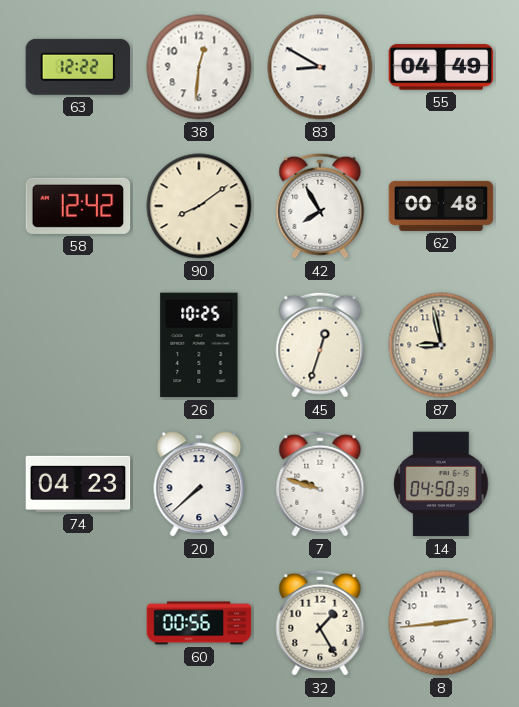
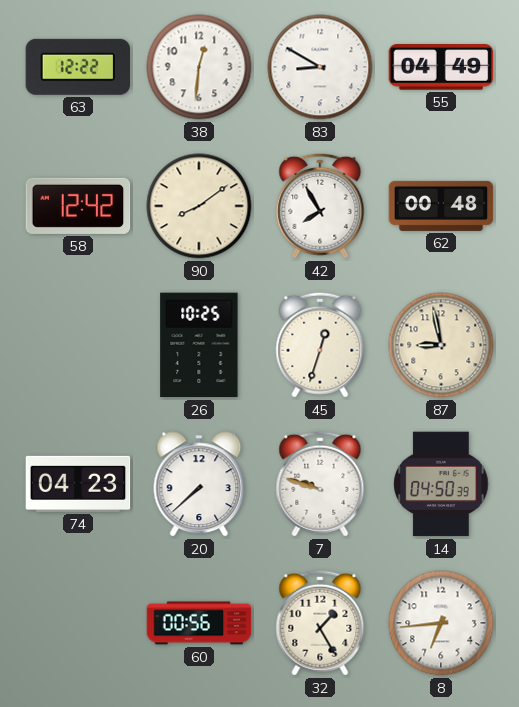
8: 2:44 -> 6:44 (441, 623)
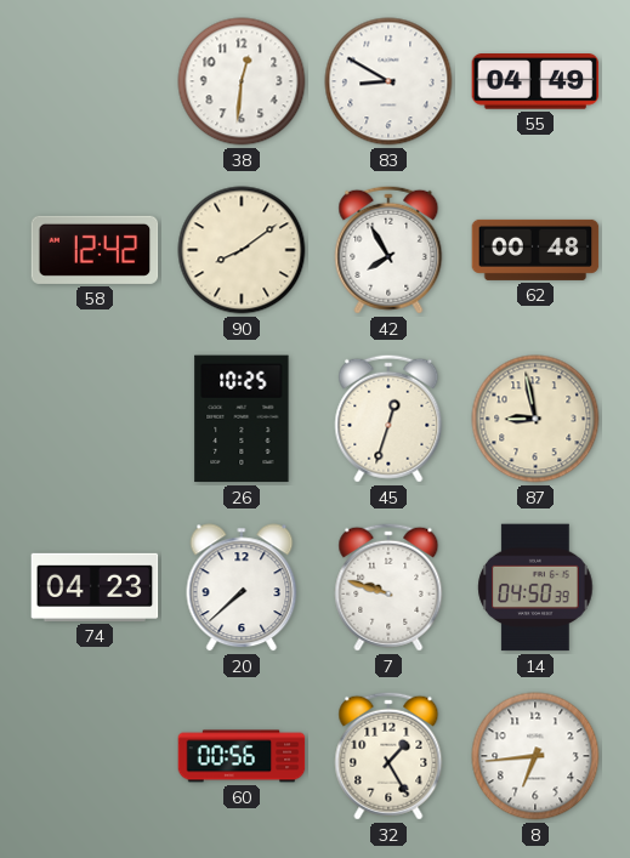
63: 12:22 -> none (78, 67)
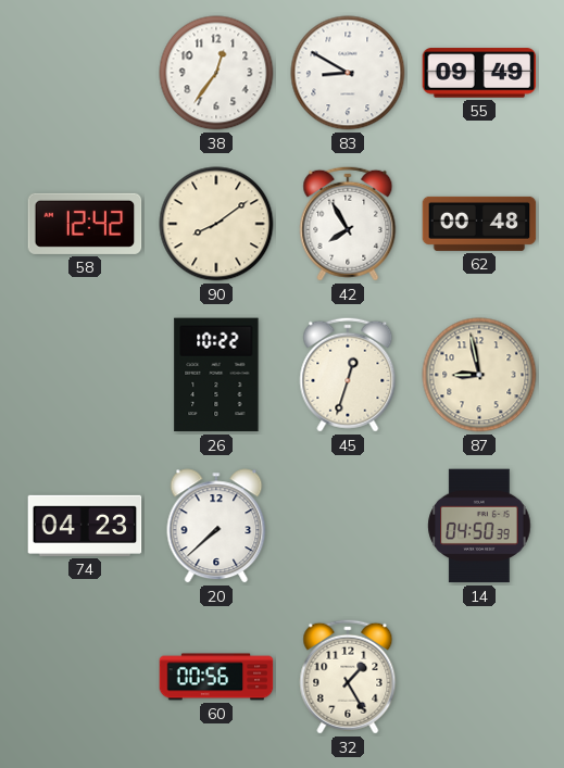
38: 12:31 -> 12:36 (216, 73)
55: 04:49 -> 09:49 (479, 73)
26: 10:25 -> 10:22 (216, 375)
7: 9:48 -> none (388, 587)
8: 6:44 -> none (535, 756)
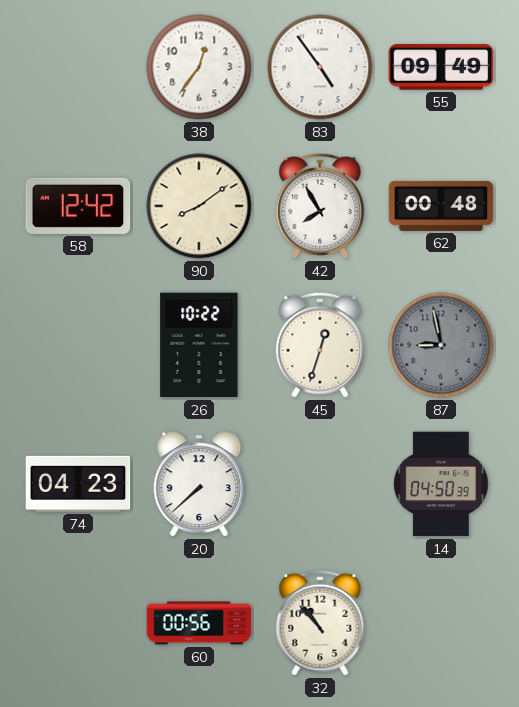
83: 8:50 -> 4:54 (320, 67)
87 dial: cream -> grey (441, 345)
32: 1:25 -> 10:53 (320, 623)
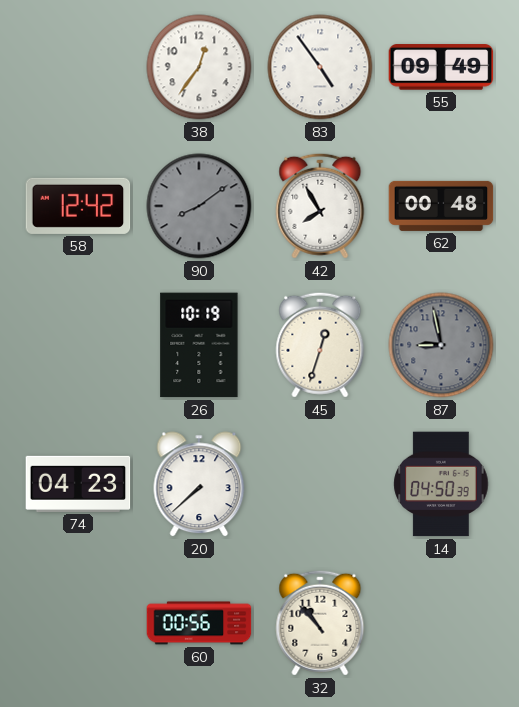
90 dial: cream -> grey (199, 206)
26: 10:22 -> 10:19 (199, 345)
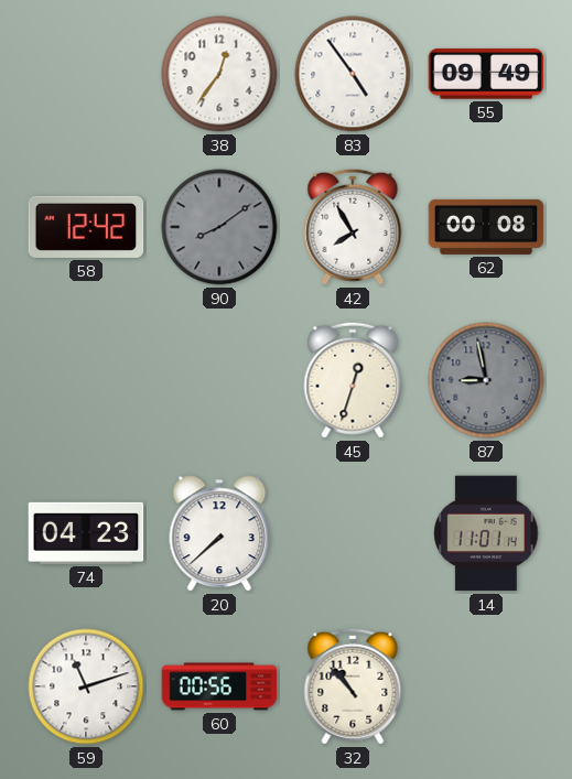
62: 00:48 -> 00:08 (486, 227)
26: 10:19 -> none (199, 345)
14: 04:50 -> 11:01 (486, 533)
59: none -> 11:12 (86, 686)
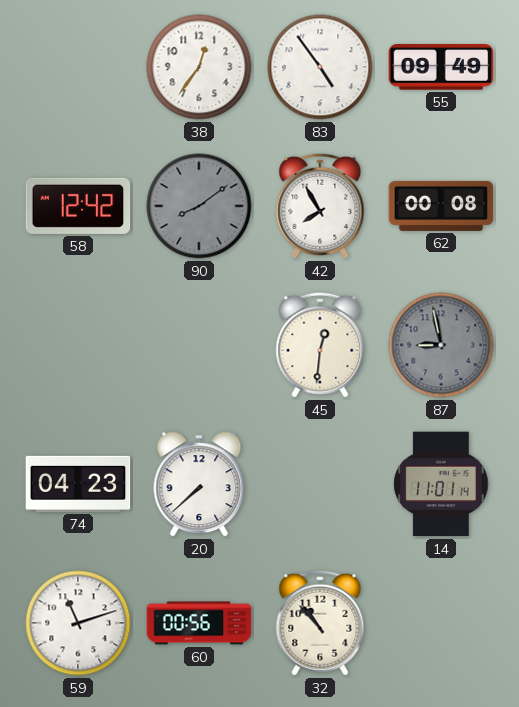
45: 12:33 -> 12:31 (320, 345)
